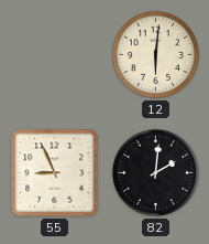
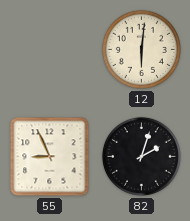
82: 2:01 -> 2:03 (141, 156)
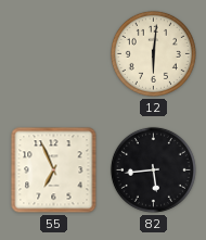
55: 8:56 -> 6:56 (54, 170)
82: 2:03 -> 5:44 (153, 169)
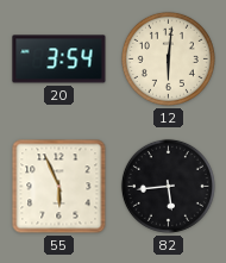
20: none -> 3:54 (59, 60)
55: 6:56 -> 5:56 (59, 187)
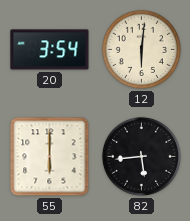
55: 5:56 -> 6:00 (50, 157)
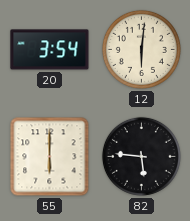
82: 5:44 -> 5:46 (141, 156)
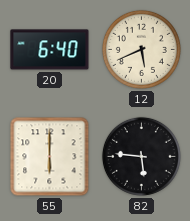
20: 3:54 -> 6:40 (50, 50)
12: 6:01 -> 5:41 (141, 49)
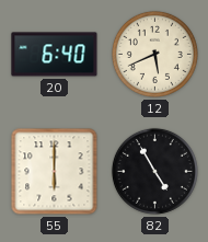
82: 5:46 -> 4:55 (154, 171)
